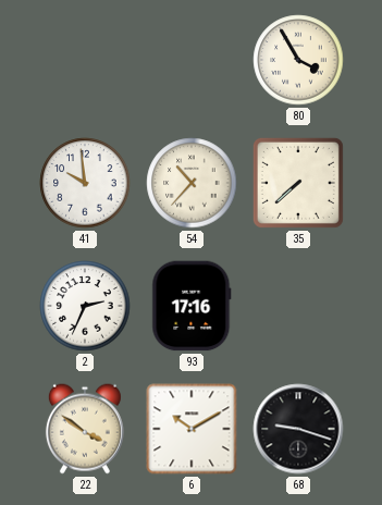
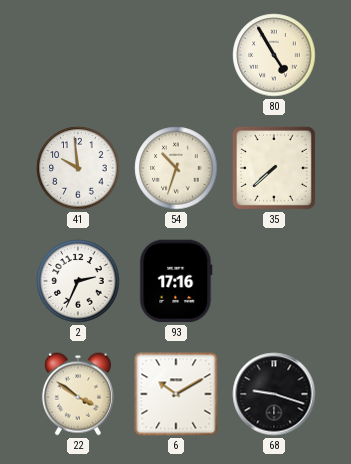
80: 3:55 -> 4:55 (274, 55)
54: 10:37 -> 10:33 (176, 168)
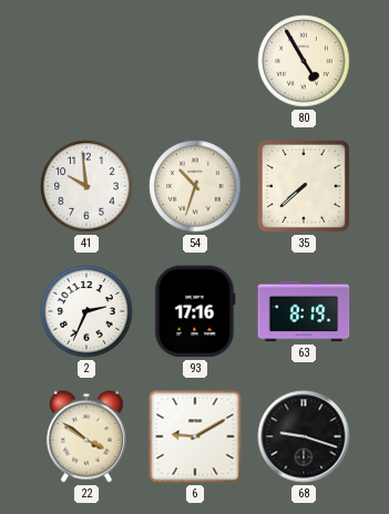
63: none -> 8:19 (304, 311)
6: 10:10 -> 9:10 (195, 436)
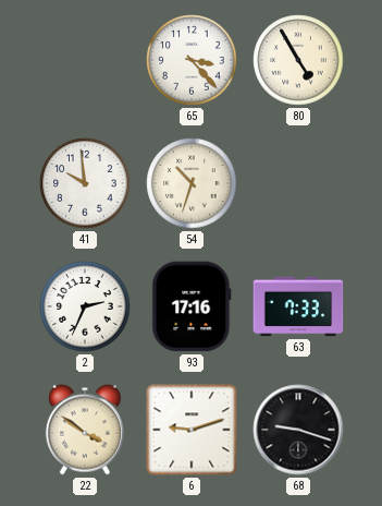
65: none -> 3:23 (192, 60)
35: 7:38 -> none (304, 186)
63: 8:19 -> 7:33 (298, 306)
6: 9:10 -> 9:12 (192, 430)
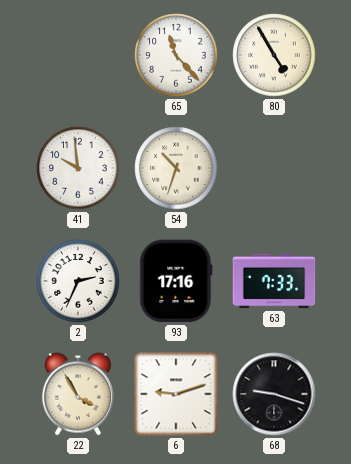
65: 3:23 -> 11:23 (176, 55)
22: 3:51 -> 3:55 (78, 394)
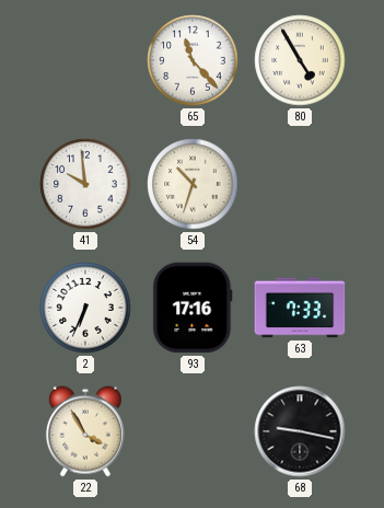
2: 2:34 -> 6:34 (85, 308)
6: 9:12 -> none (176, 394)
68: 9:18 -> 9:17 (300, 431)
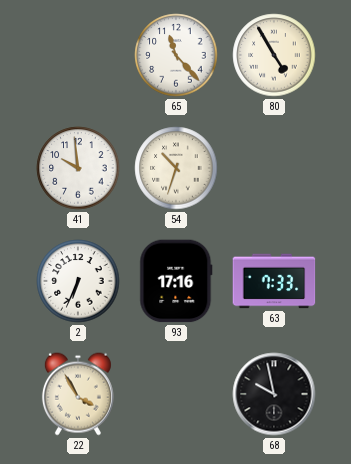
68: 9:17 -> 9:58 (274, 394)
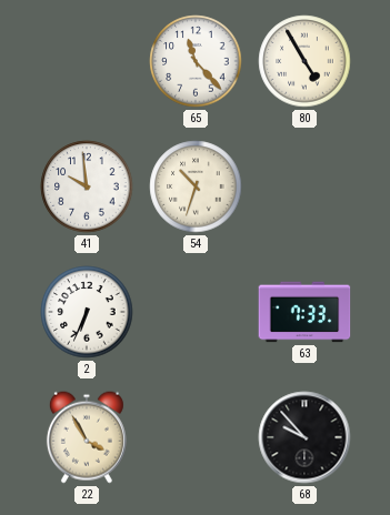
93: 17:16 -> none (176, 281)
68: 9:58 -> 9:53 (304, 437)
